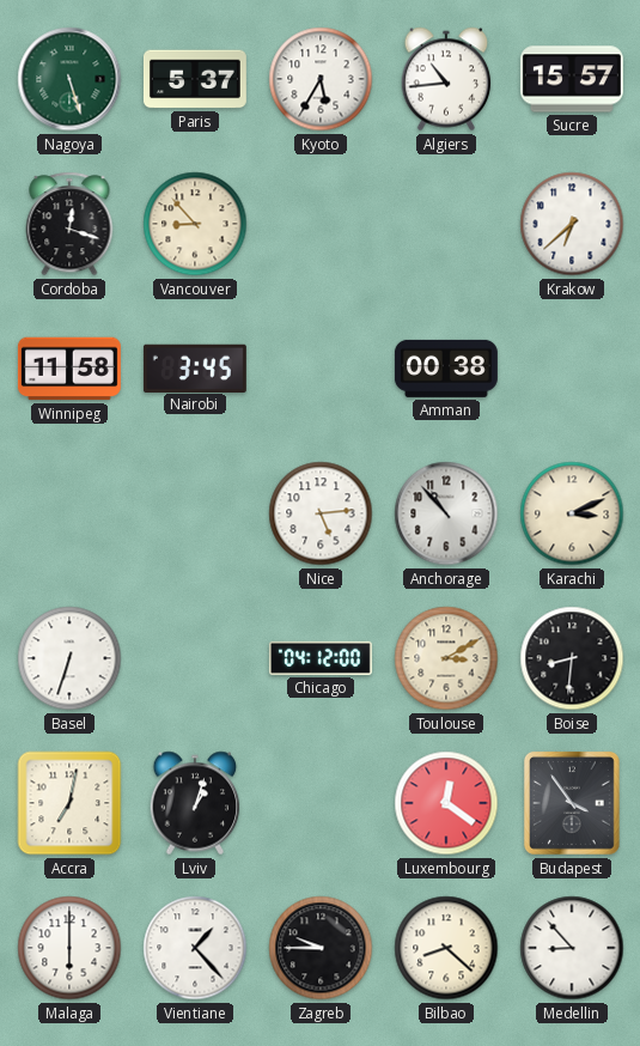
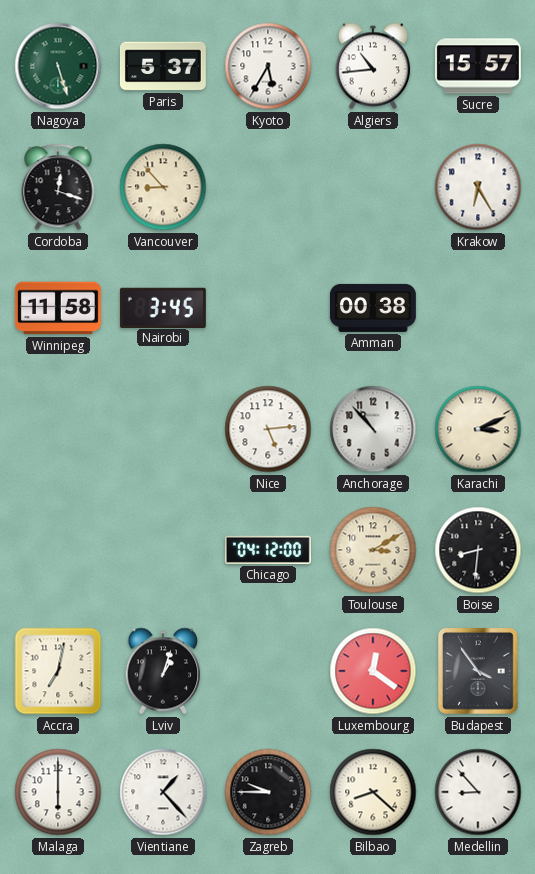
Krakow: 6:38 -> 6:25 (478, 187)
Basel: 6:33 -> none (69, 658)
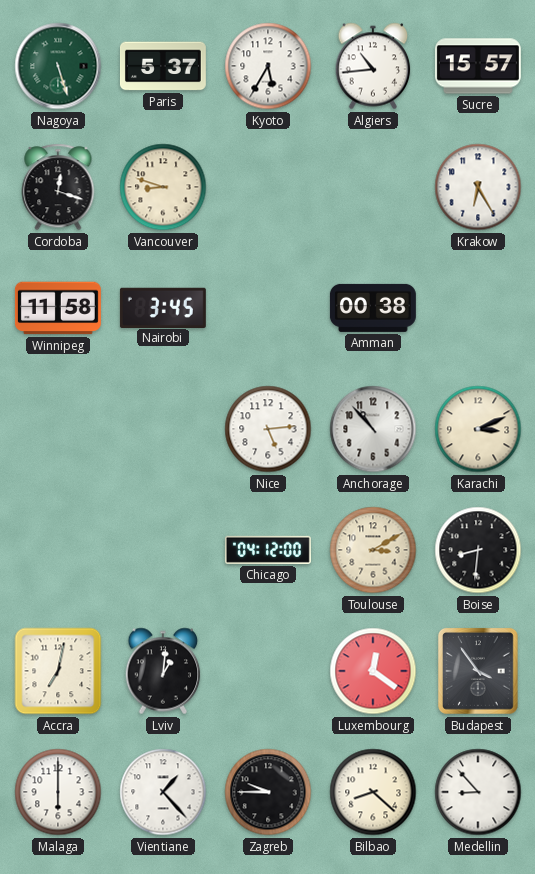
Vancouver: 8:53 -> 8:48 (163, 187)
Lviv: 1:03 -> 1:01 (163, 671)
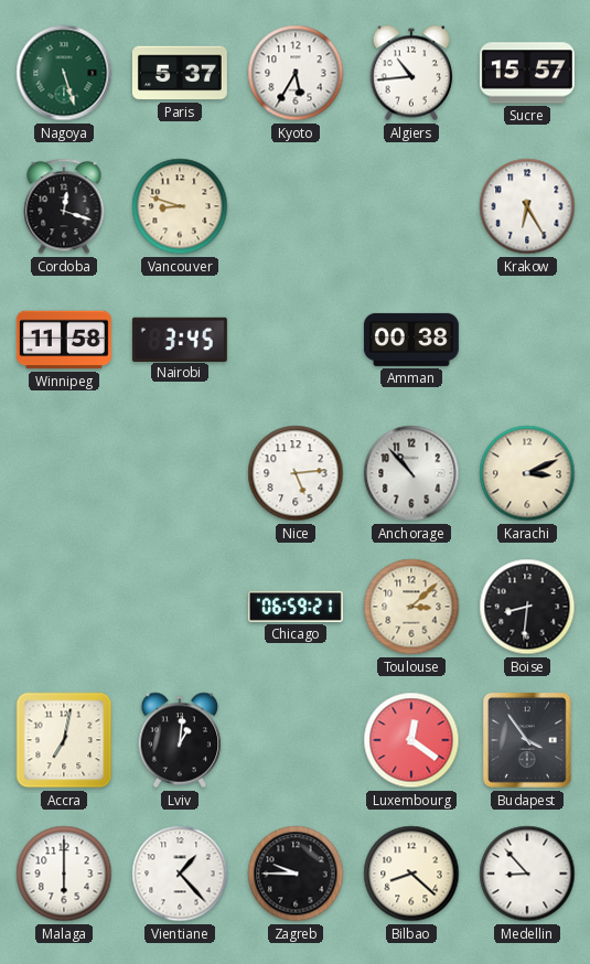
Chicago: 04:12 -> 06:59 (296, 607)
Toulouse: 3:10 -> 3:08 (411, 607)
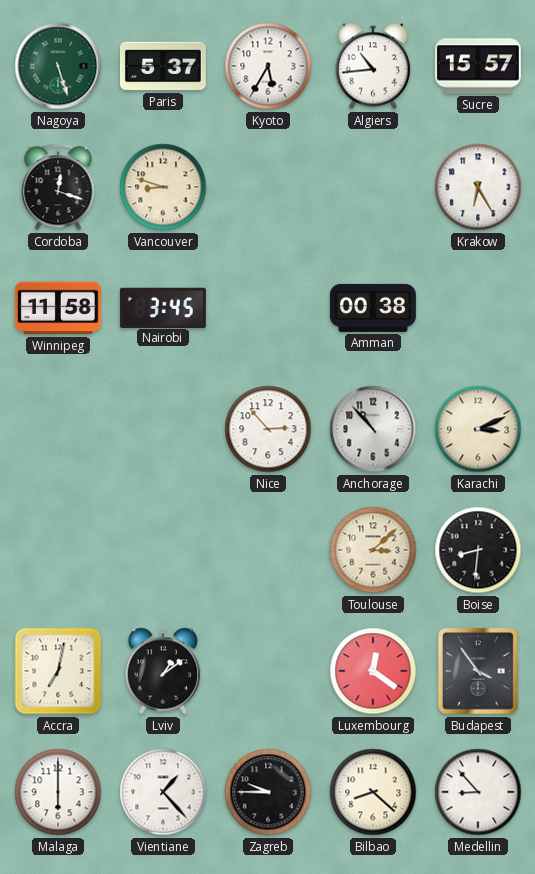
Nice: 5:14 -> 2:53 (268, 429)
Chicago: 06:59 -> none (296, 607)
Lviv: 1:01 -> 1:09 (163, 671)
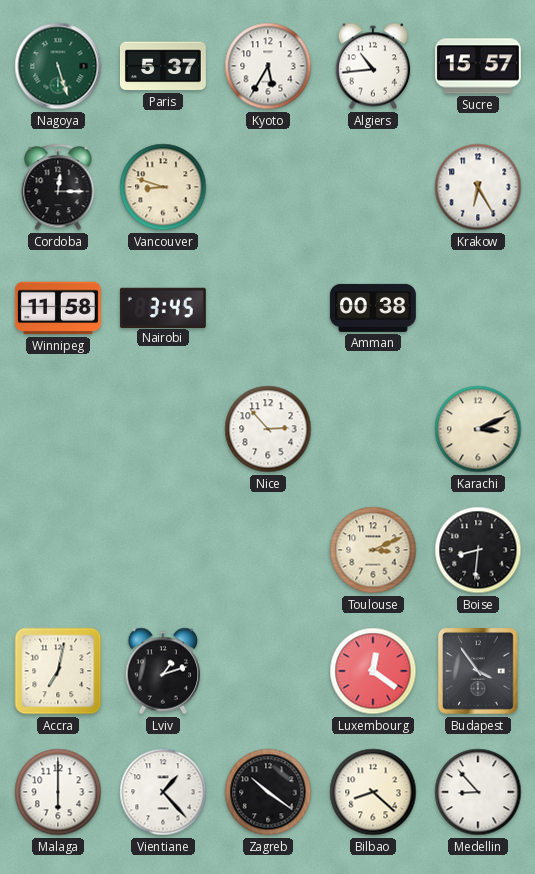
Cordoba: 12:18 -> 12:15 (58, 187)
Anchorage: 10:53 -> none (373, 429)
Toulouse: 3:08 -> 3:11 (373, 550)
Lviv: 1:09 -> 1:12 (163, 671)
Zagreb: 9:45 -> 10:21 (268, 792)
